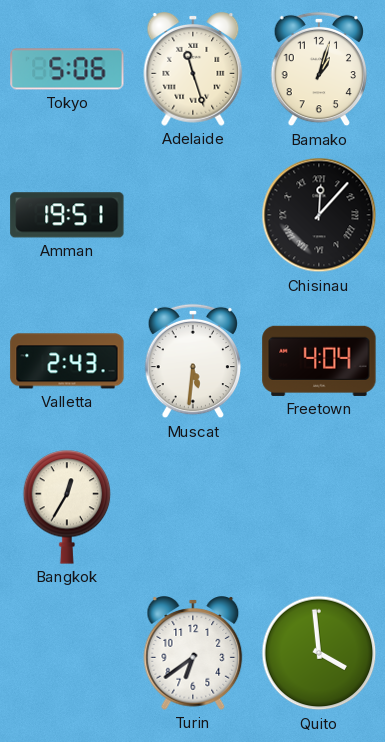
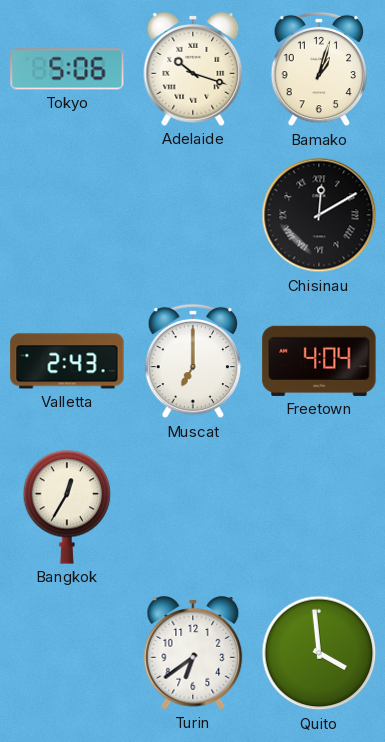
Adelaide: 11:27 -> 10:18 (193, 69)
Amman: 19:51 -> none (67, 215)
Chisinau: 12:07 -> 12:10 (319, 215)
Muscat: 5:31 -> 7:00 (193, 361)
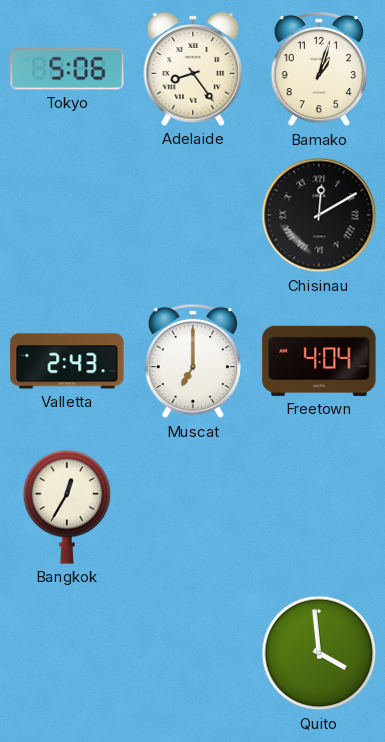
Adelaide: 10:18 -> 8:24 (193, 69)
Turin: 6:39 -> none (193, 653)
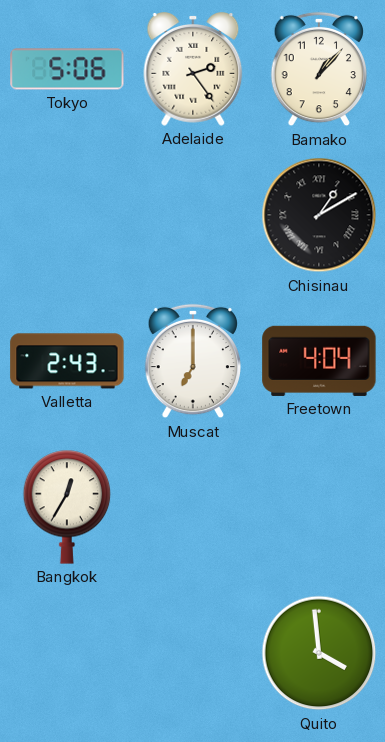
Adelaide: 8:24 -> 2:24 (193, 69)
Bamako: 1:03 -> 1:07 (319, 69)
Chisinau: 12:10 -> 1:10 (319, 215)
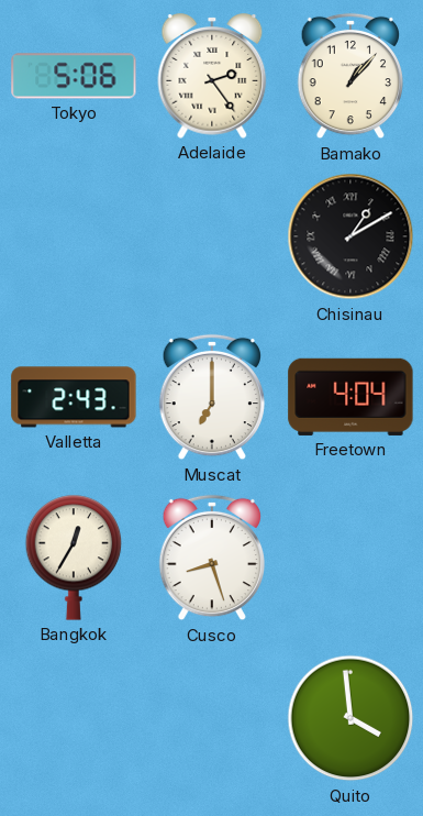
Cusco: none -> 8:27 (212, 558)
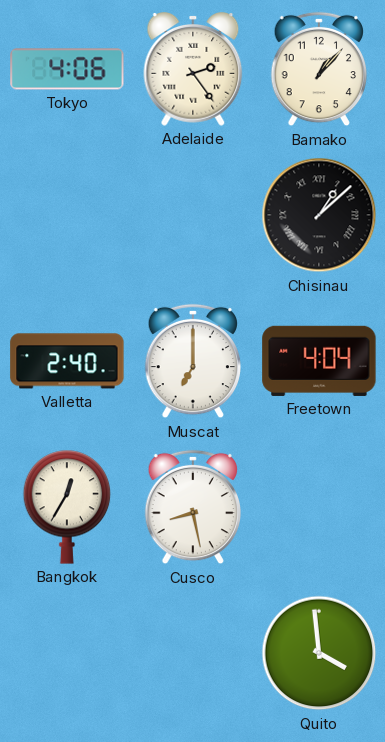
Tokyo: 5:06 -> 4:06 (67, 69)
Chisinau: 1:10 -> 1:08 (319, 215)
Valletta: 2:43 -> 2:40 (67, 361)
Cusco: 8:27 -> 8:28 (193, 507)
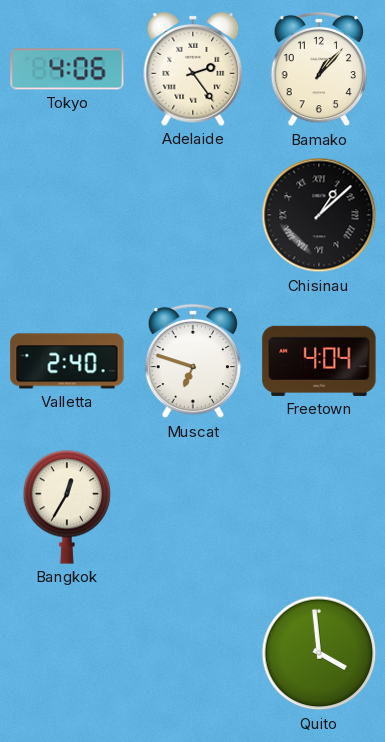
Muscat: 7:00 -> 6:48 (193, 361)
Cusco: 8:28 -> none (193, 507)
